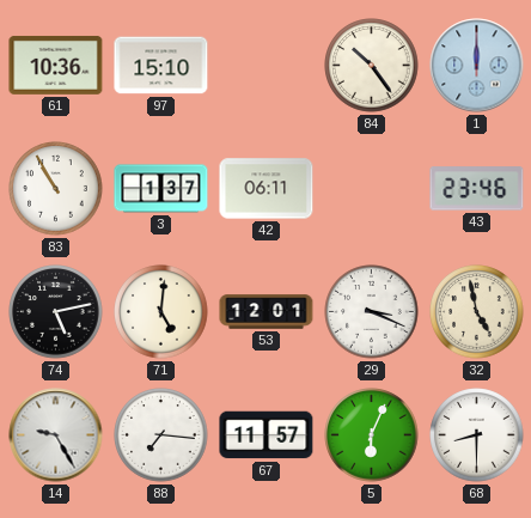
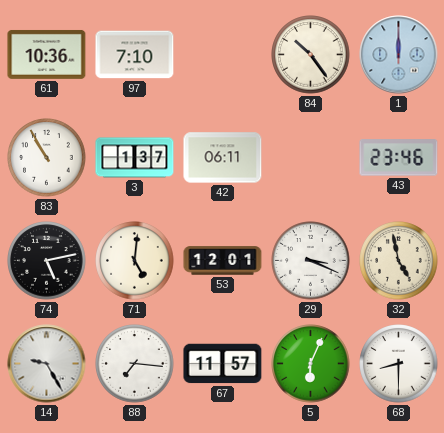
97: 15:10 -> 7:10 (135, 55)
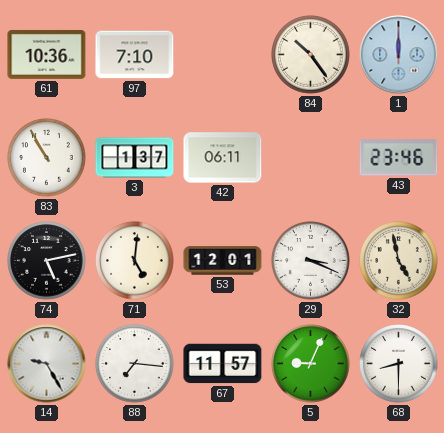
5: 6:04 -> 9:04 (311, 364)
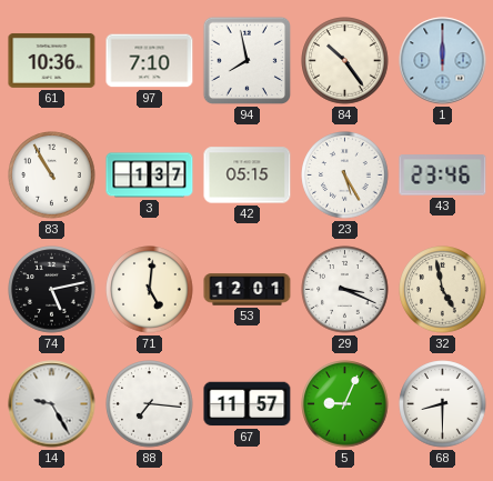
94: none -> 7:58 (248, 61)
42: 06:11 -> 05:15 (248, 176)
23: none -> 5:25 (345, 176)
